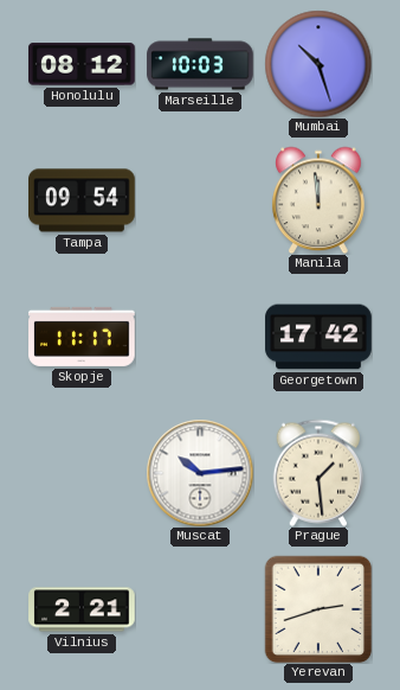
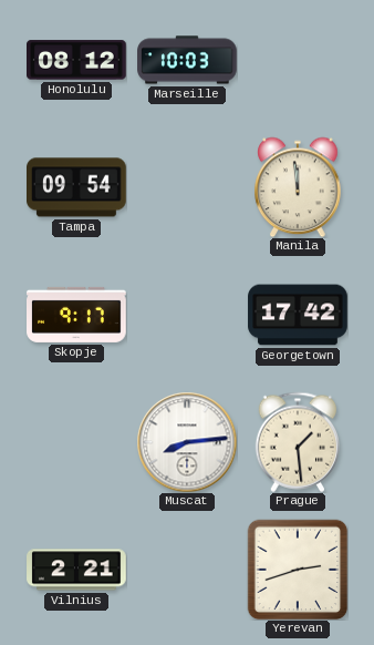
Mumbai: 10:27 -> none (318, 64)
Skopje: 11:17 -> 9:17 (76, 315)
Muscat: 10:14 -> 8:14 (187, 442)
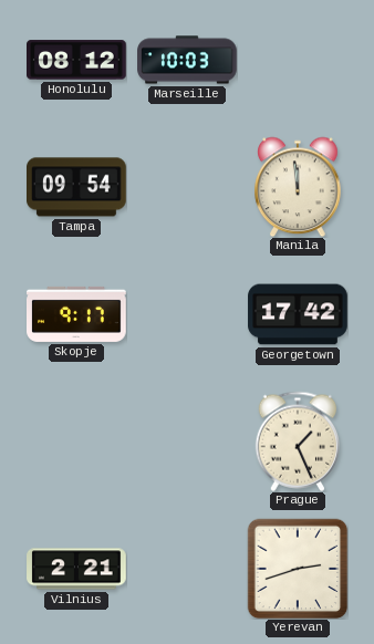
Muscat: 8:14 -> none (187, 442)
Prague: 1:29 -> 1:26 (297, 442)
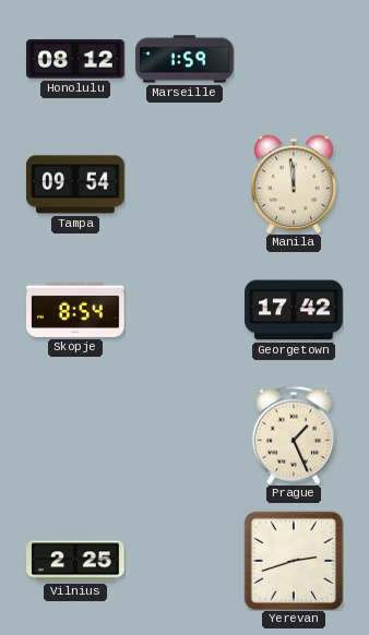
Marseille: 10:03 -> 1:59 (184, 59)
Skopje: 9:17 -> 8:54 (75, 310)
Vilnius: 2:21 -> 2:25 (75, 561)
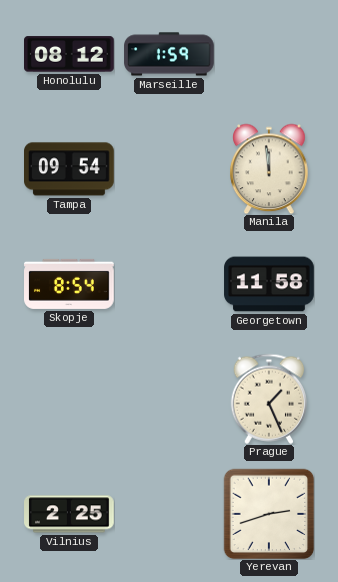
Georgetown: 17:42 -> 11:58 (269, 284)
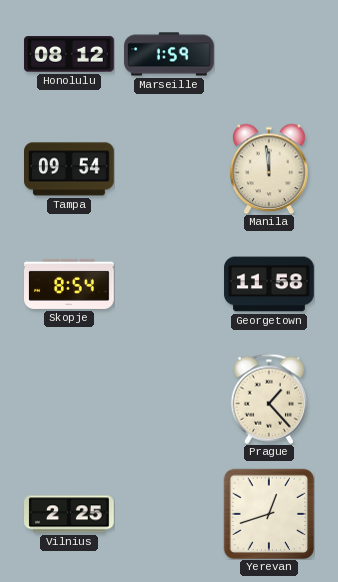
Prague: 1:26 -> 1:23 (268, 399)
Yerevan: 2:42 -> 12:42 (269, 514)
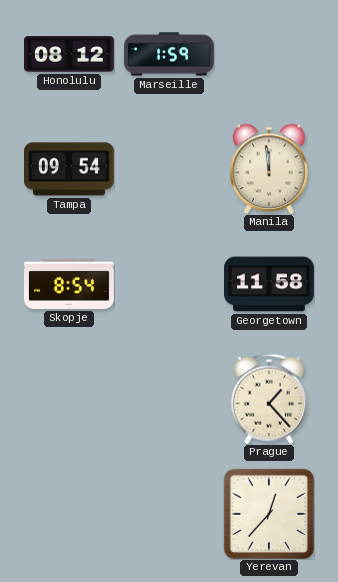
Vilnius: 2:25 -> none (69, 514)
Yerevan: 12:42 -> 12:37 (269, 514)
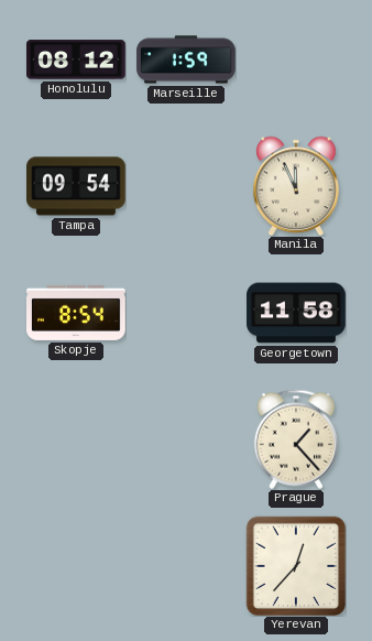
Manila: 11:59 -> 11:56 (296, 186)
